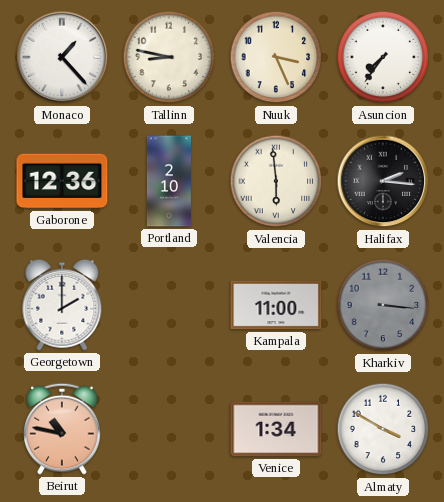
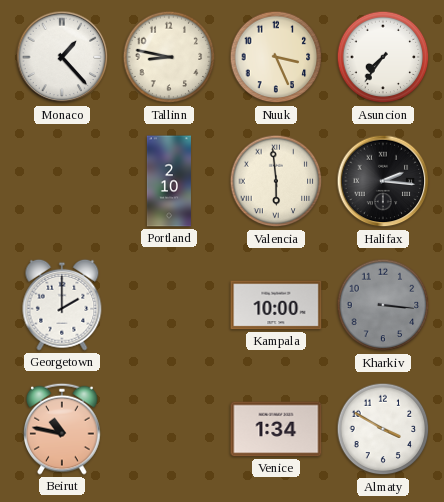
Gaborone: 12:36 -> none (62, 181)
Kampala: 11:00 -> 10:00 (276, 305)
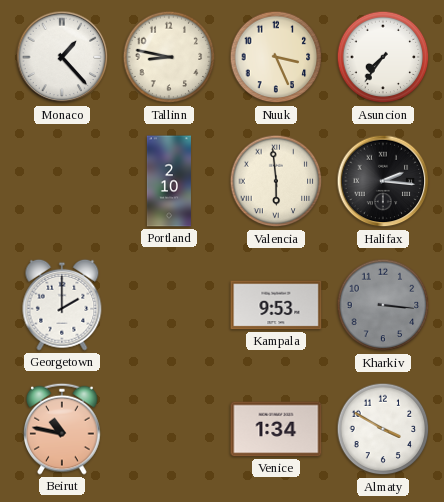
Kampala: 10:00 -> 9:53 (276, 305)
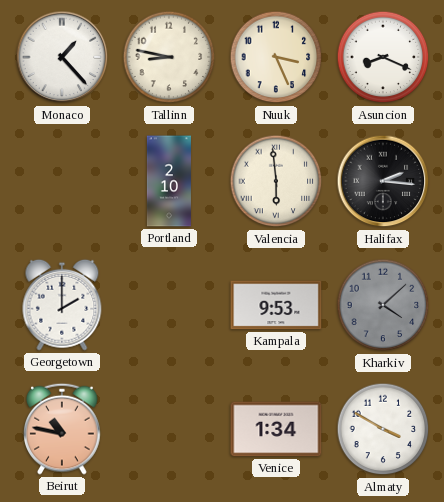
Asuncion: 7:36 -> 8:19 (383, 57)
Kharkiv: 3:16 -> 4:08 (383, 305)
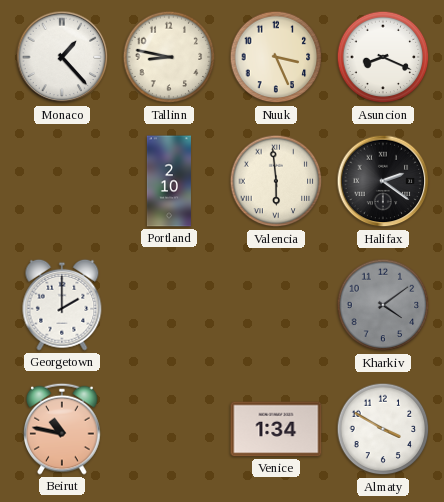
Halifax: 2:16 -> 2:21 (383, 181)
Kampala: 9:53 -> none (276, 305)
Kharkiv: 4:08 -> 4:09 (383, 305)
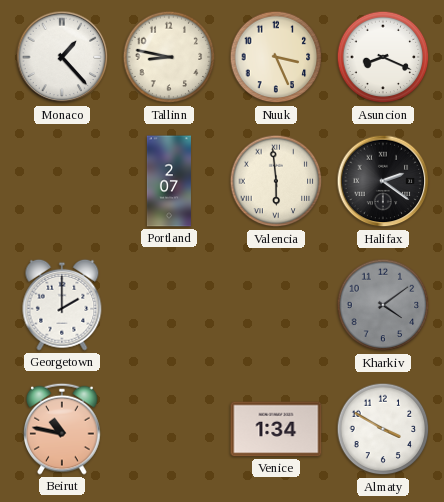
Portland: 2:10 -> 2:07 (169, 181)
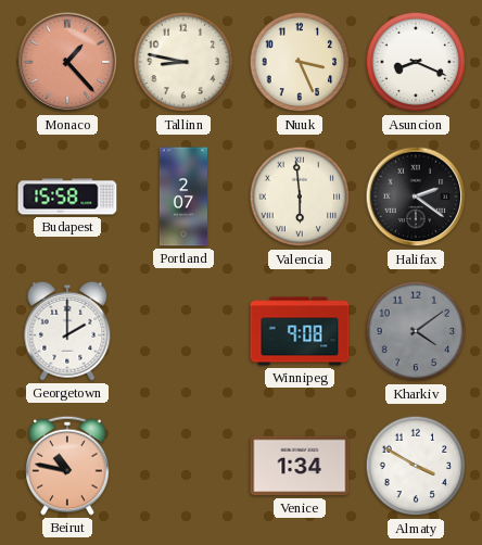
Monaco dial: white -> salmon (67, 62)
Budapest: none -> 15:58 (67, 197)
Winnipeg: none -> 9:08 (300, 331)
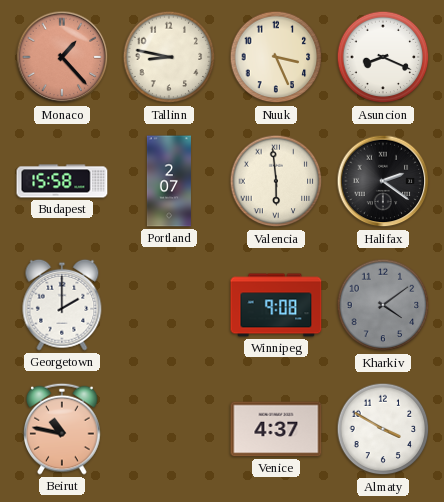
Venice: 1:34 -> 4:37 (276, 429)
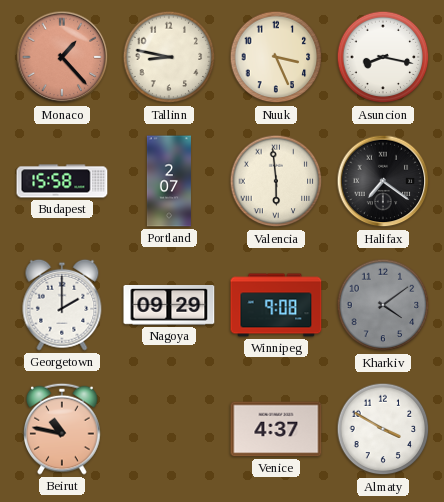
Asuncion: 8:19 -> 8:17 (383, 57)
Halifax: 2:21 -> 7:21 (383, 181)
Nagoya: none -> 09:29 (169, 306)
